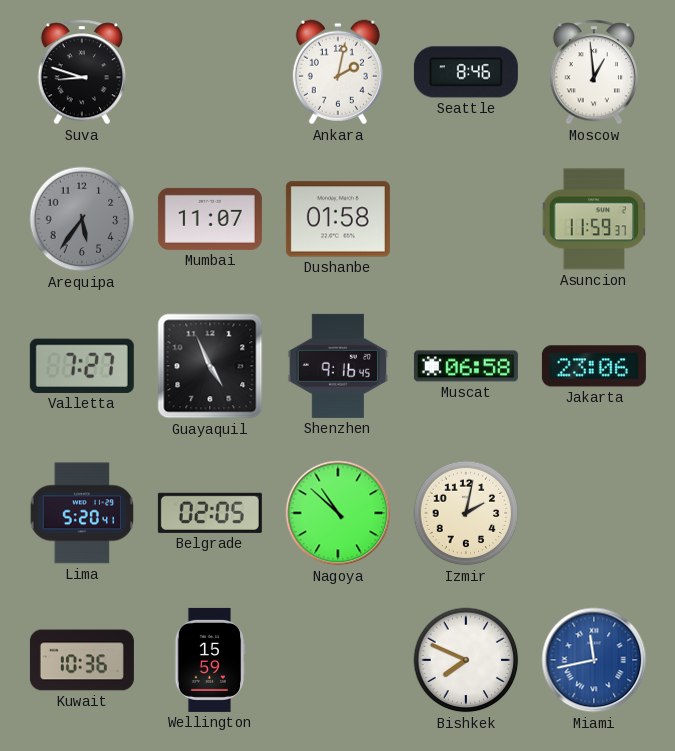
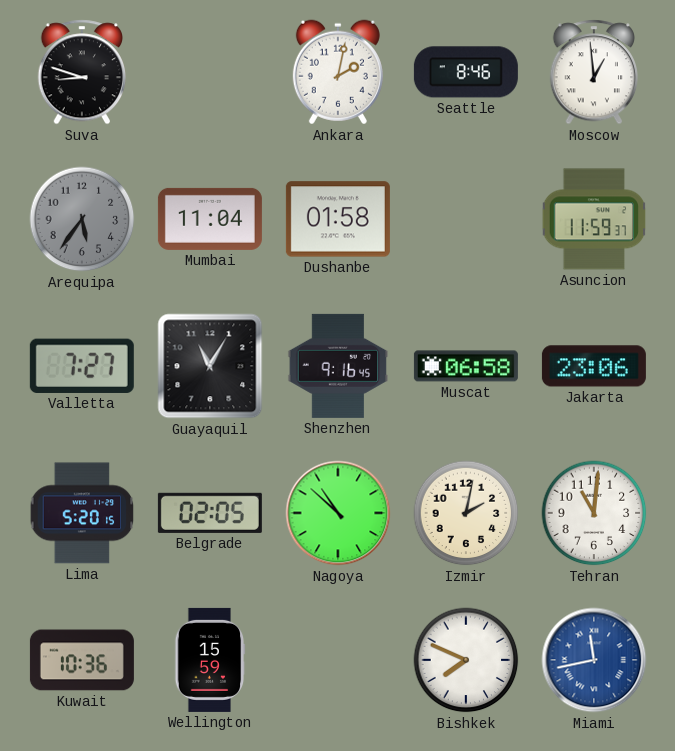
Mumbai: 11:07 -> 11:04 (210, 219)
Guayaquil: 4:56 -> 11:05 (210, 366)
Lima: 5:20:41 -> 5:20:15 (82, 513)
Tehran: none -> 11:01 (594, 513)
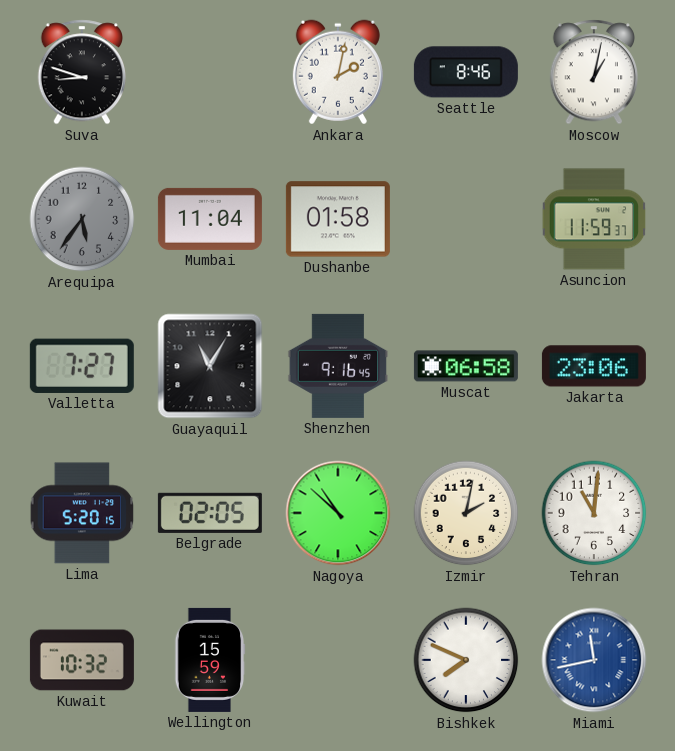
Moscow: 12:59 -> 1:02 (594, 72)
Kuwait: 10:36 -> 10:32 (82, 660)
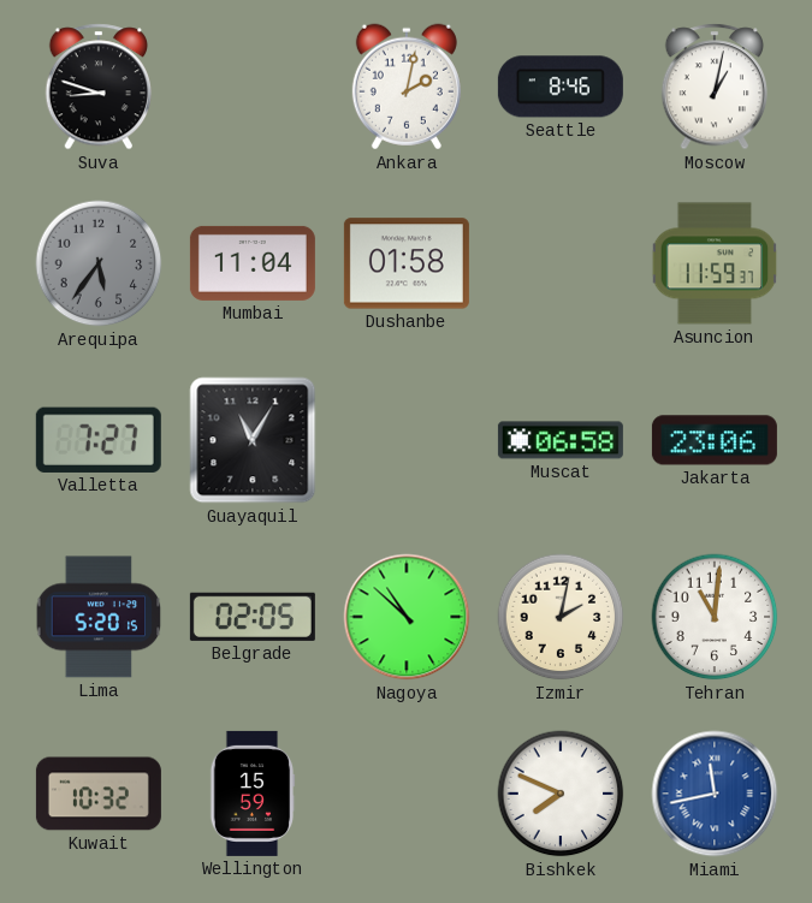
Shenzhen: 9:16 -> none (338, 366)
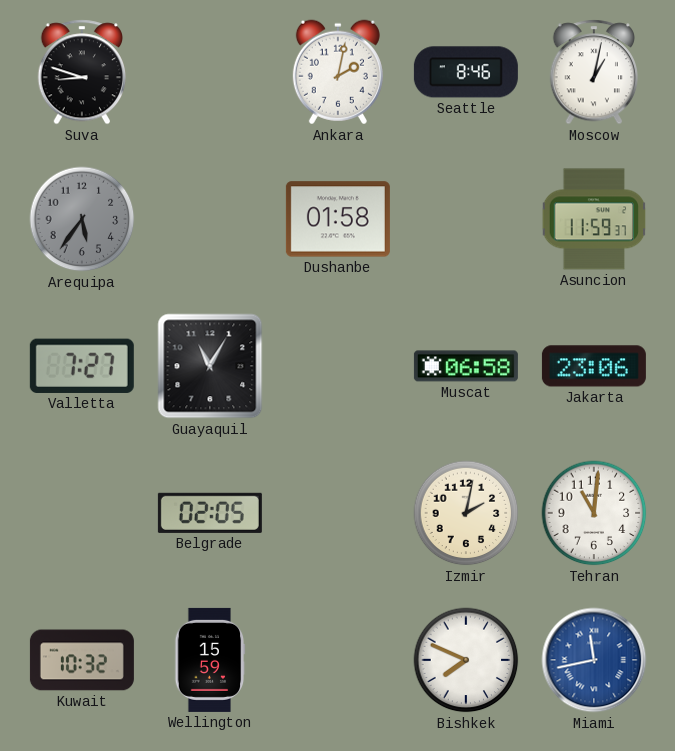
Mumbai: 11:04 -> none (253, 263)
Lima: 5:20 -> none (99, 617)
Nagoya: 10:52 -> none (407, 617)
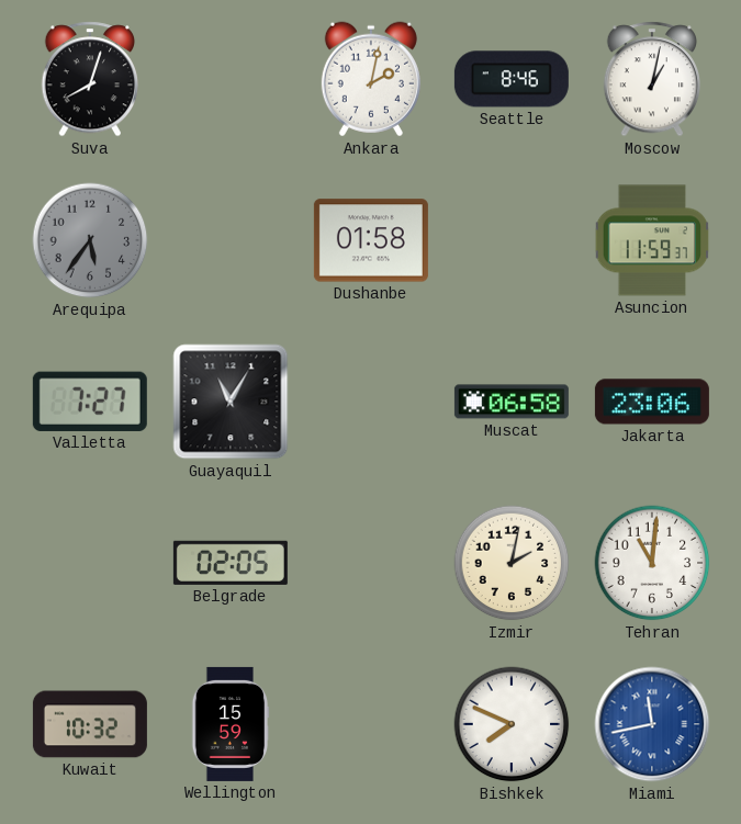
Suva: 8:48 -> 8:03 (90, 79)
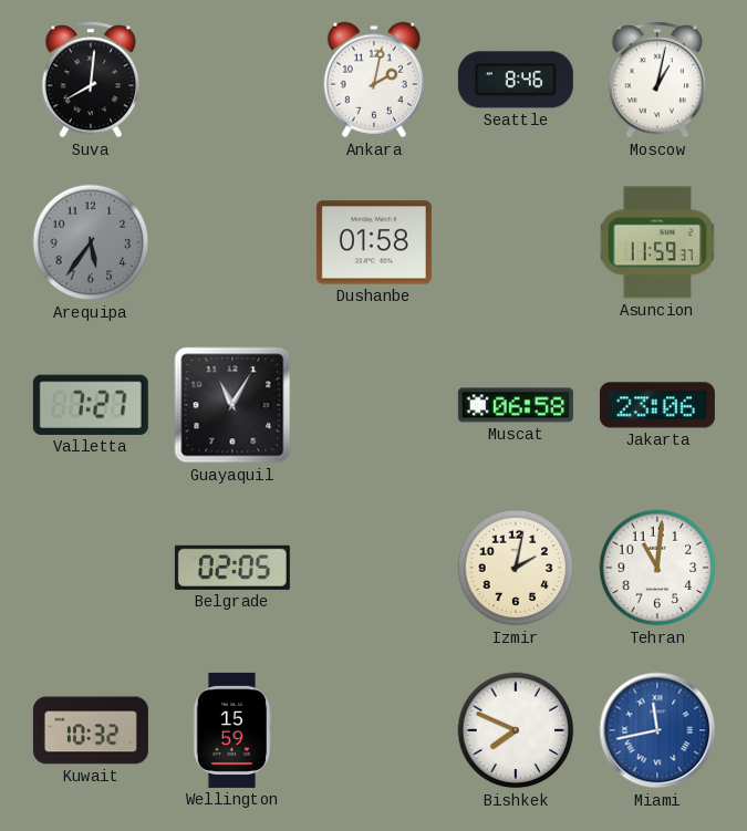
Suva: 8:03 -> 8:01 (91, 80)
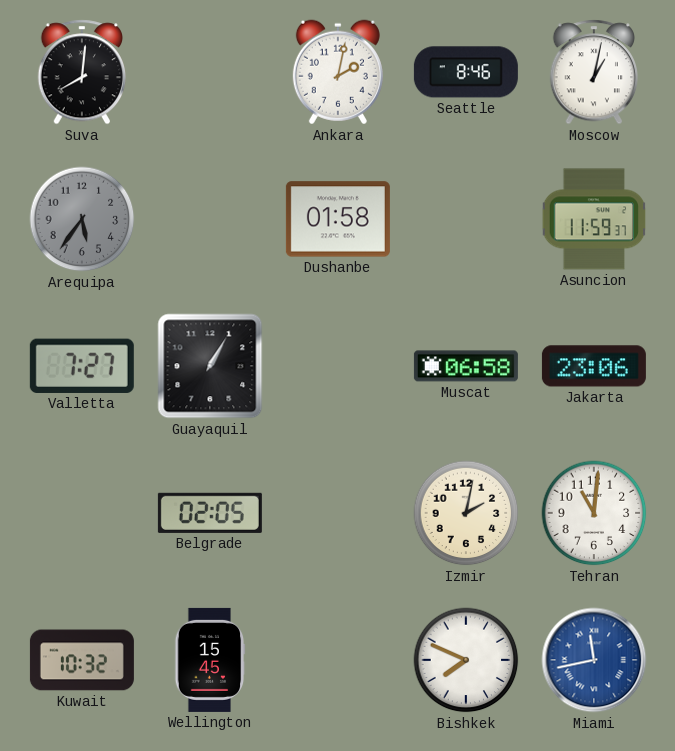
Guayaquil: 11:05 -> 1:05 (210, 366)
Wellington: 15:59 -> 15:45 (210, 660)
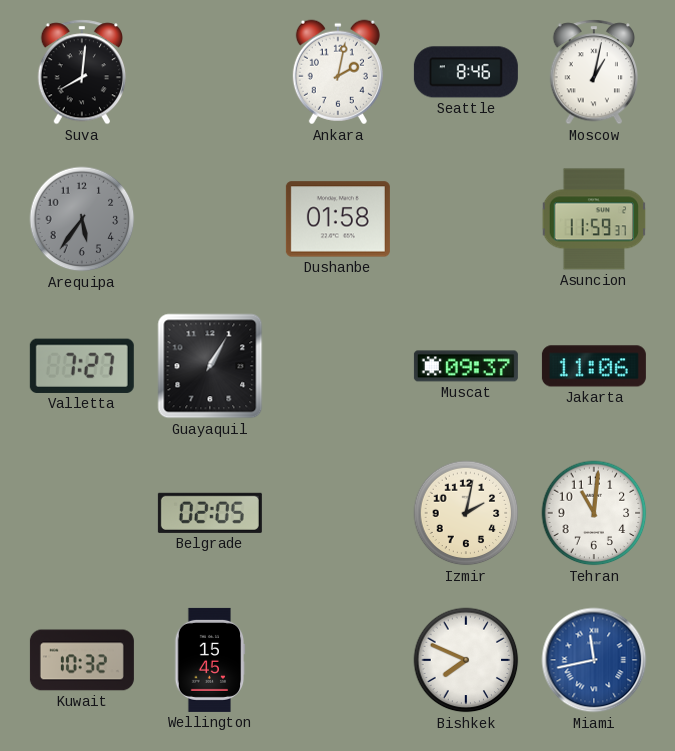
Muscat: 06:58 -> 09:37 (466, 366)
Jakarta: 23:06 -> 11:06 (594, 366)
